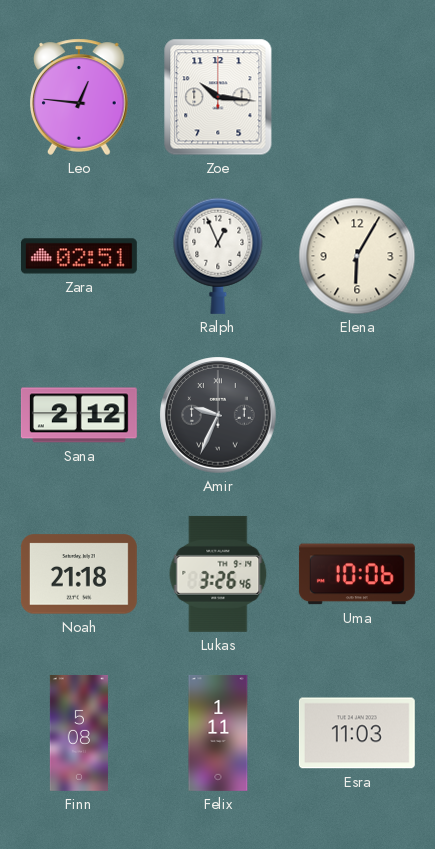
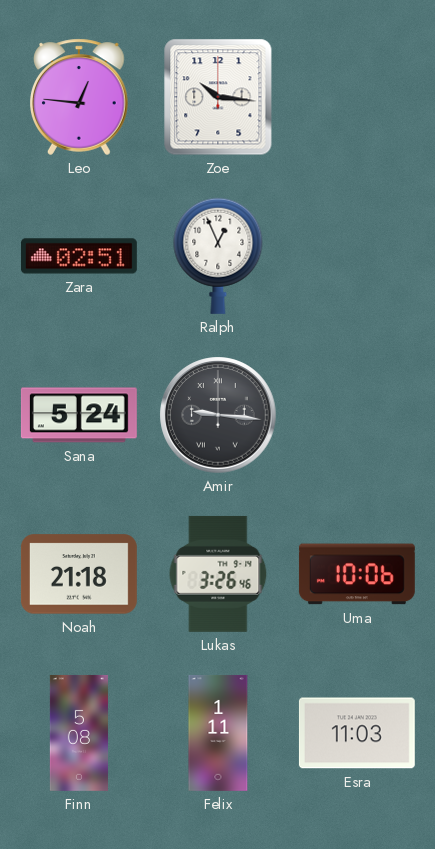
Elena: 6:05 -> none (357, 256)
Sana: 2:12 -> 5:24 (79, 415)
Amir: 9:34 -> 9:16 (218, 415)
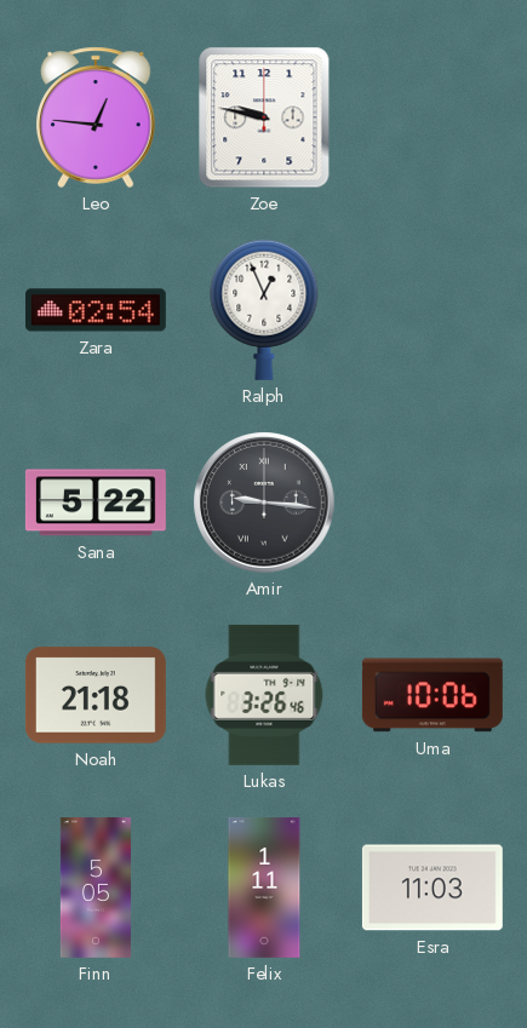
Zoe: 10:16 -> 9:47 (264, 117)
Zara: 02:51 -> 02:54 (96, 310)
Sana: 5:24 -> 5:22 (96, 502)
Finn: 5:08 -> 5:05 (96, 888)
